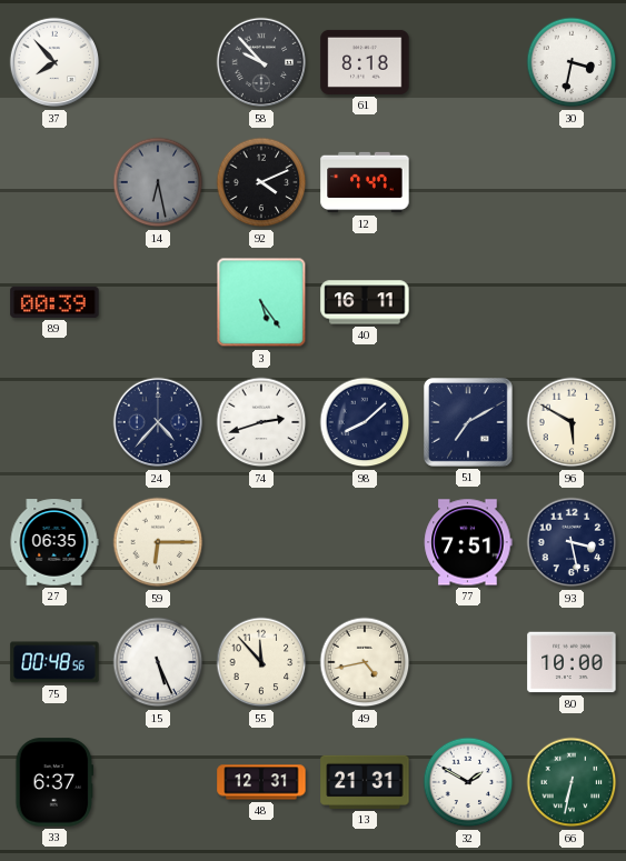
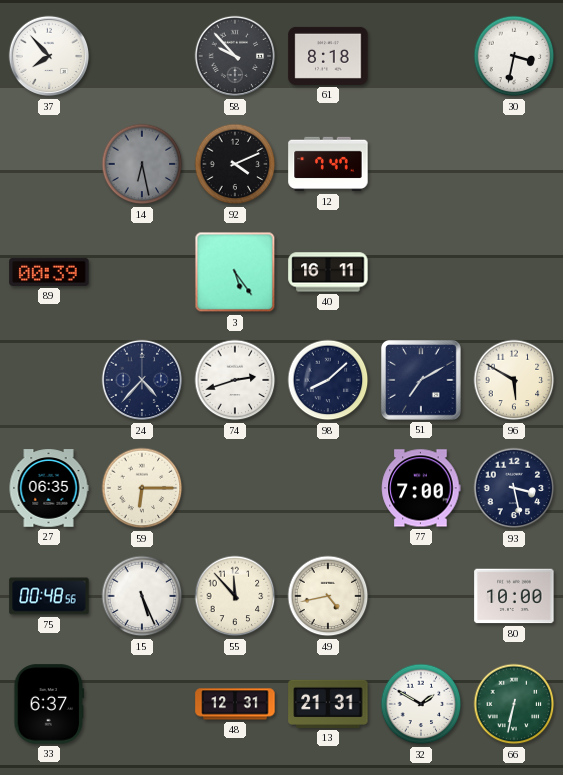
77: 7:51 -> 7:00 (421, 488)
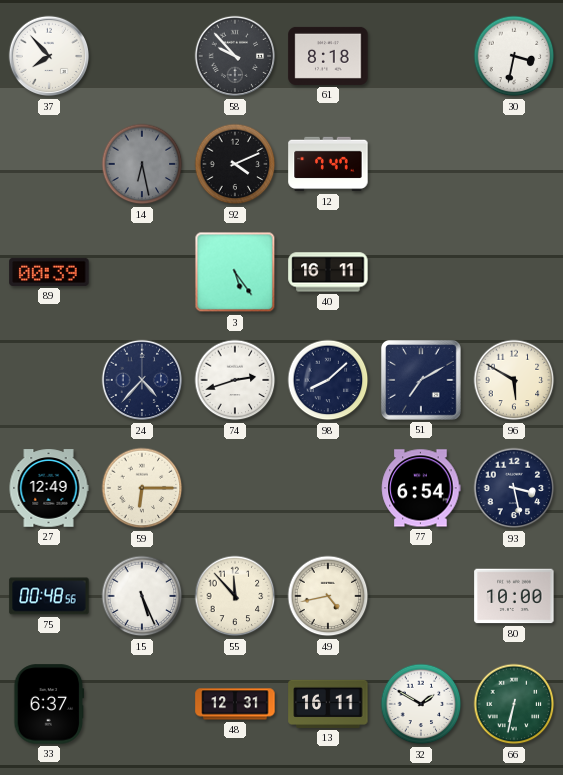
27: 06:35 -> 12:49 (49, 488)
77: 7:00 -> 6:54 (421, 488)
13: 21:31 -> 16:11 (328, 704)
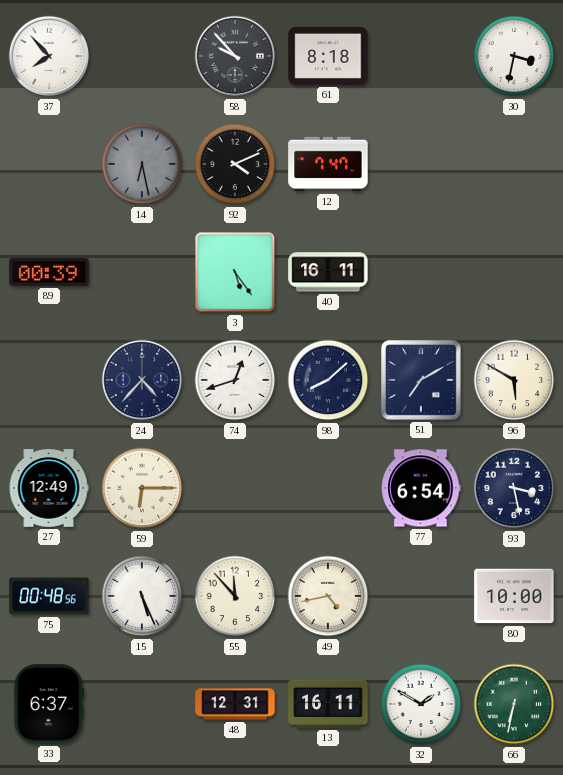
74: 2:42 -> 12:42 (235, 380)
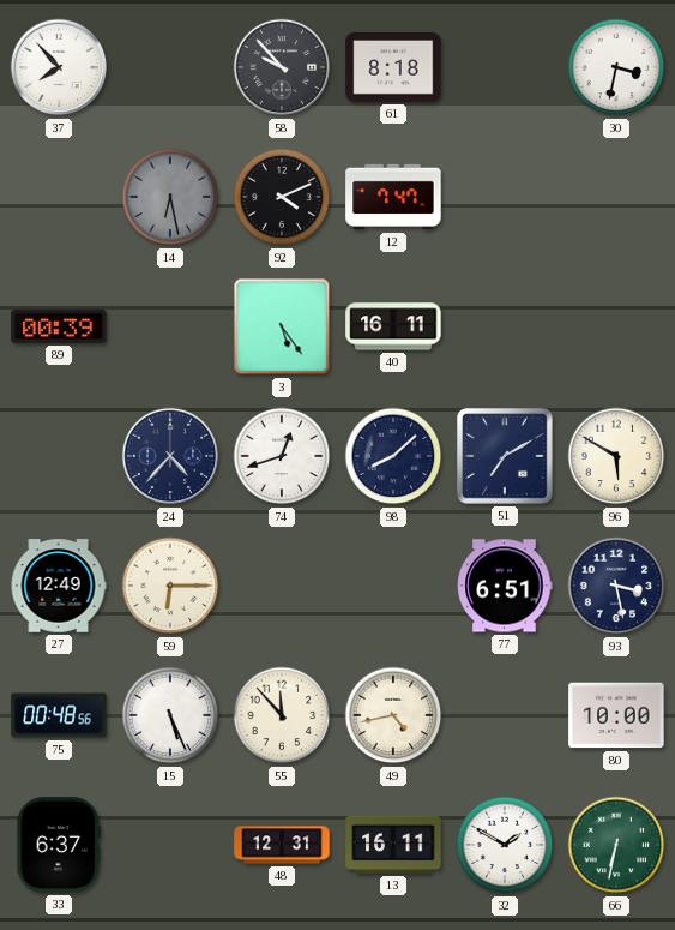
77: 6:54 -> 6:51 (505, 586)
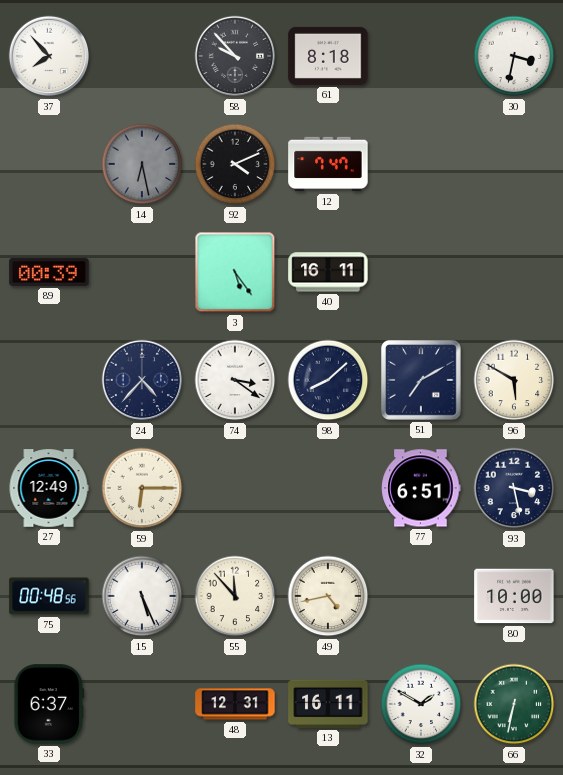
74: 12:42 -> 3:21 (235, 380)
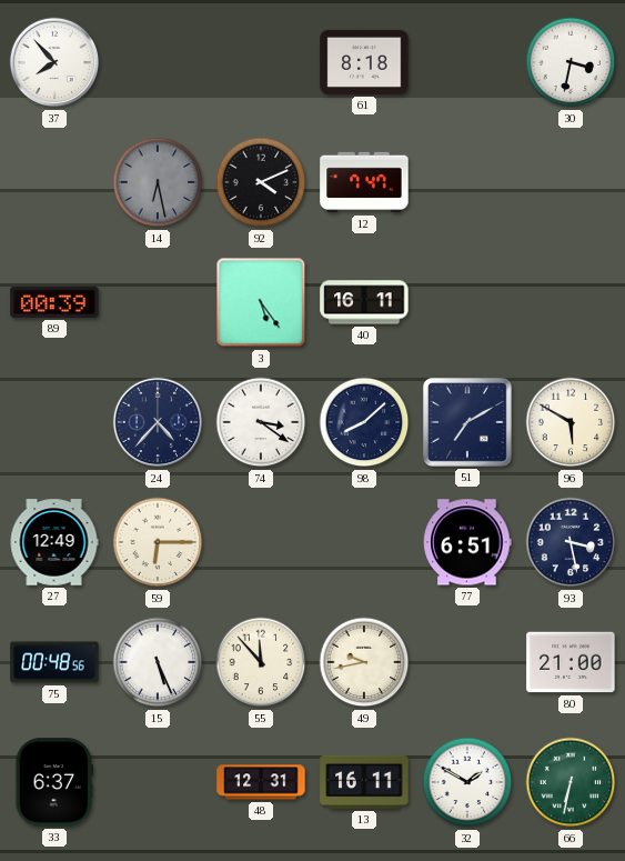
58: 9:53 -> none (235, 56)
49: 4:43 -> 9:43 (364, 662)
80: 10:00 -> 21:00 (571, 662)
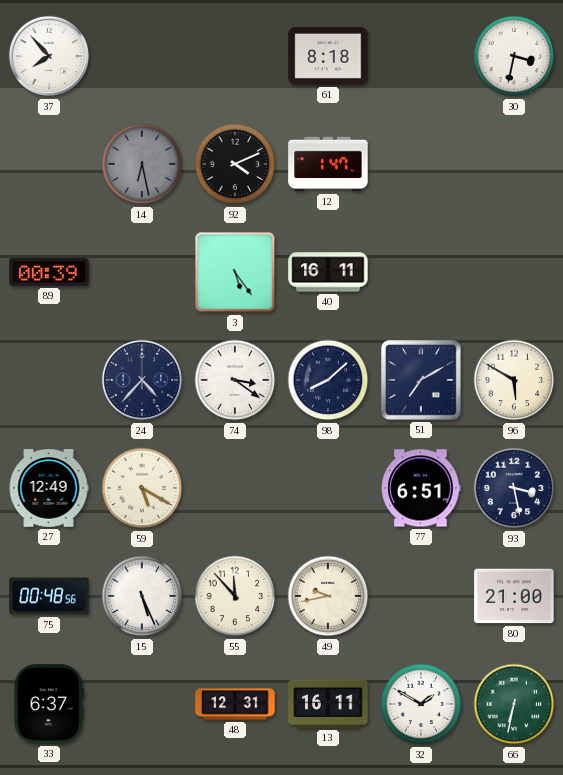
12: 7:47 -> 1:47 (328, 164)
59: 6:15 -> 5:20 (142, 488)
